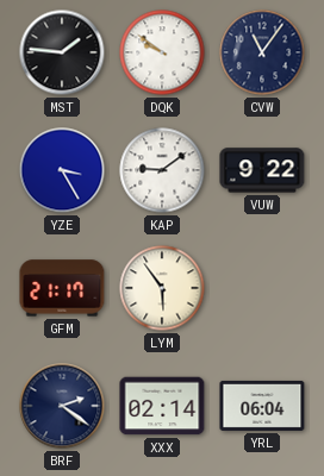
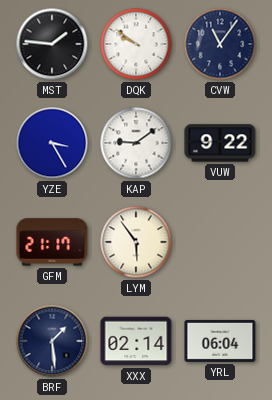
BRF: 2:21 -> 1:29 (52, 341)
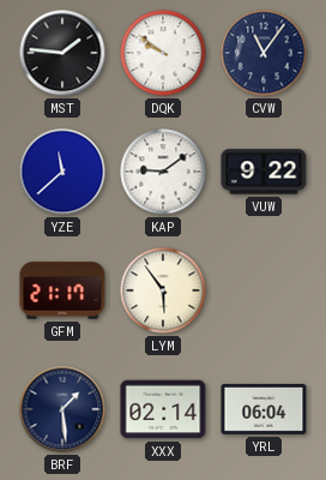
YZE: 3:25 -> 11:38 (62, 172)
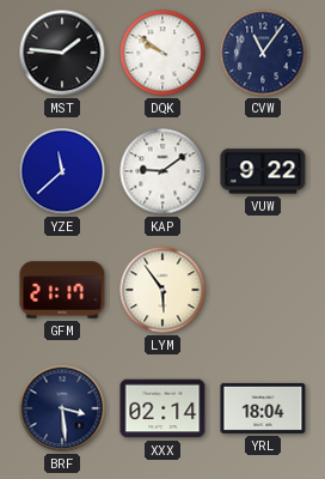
BRF: 1:29 -> 3:29 (62, 408)
YRL: 06:04 -> 18:04 (263, 408)
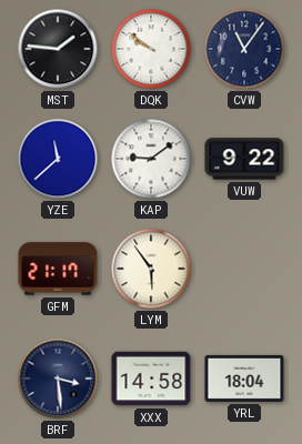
XXX: 02:14 -> 14:58 (151, 379)
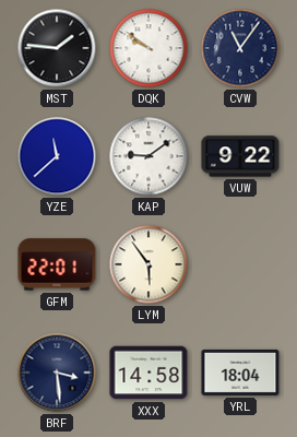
GFM: 21:17 -> 22:01 (57, 264)
